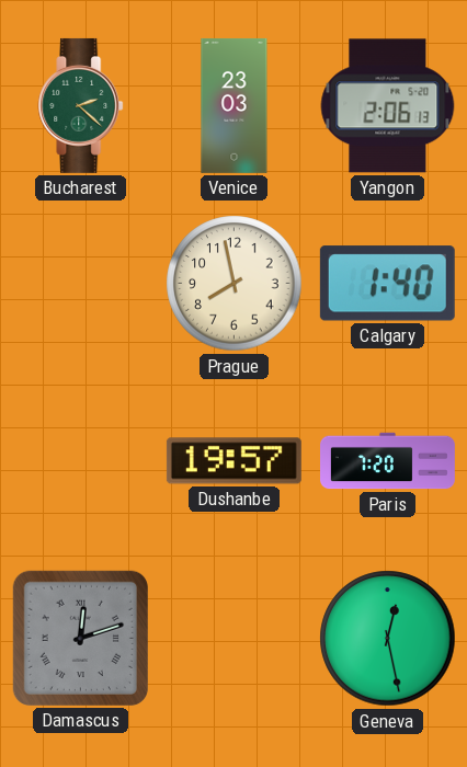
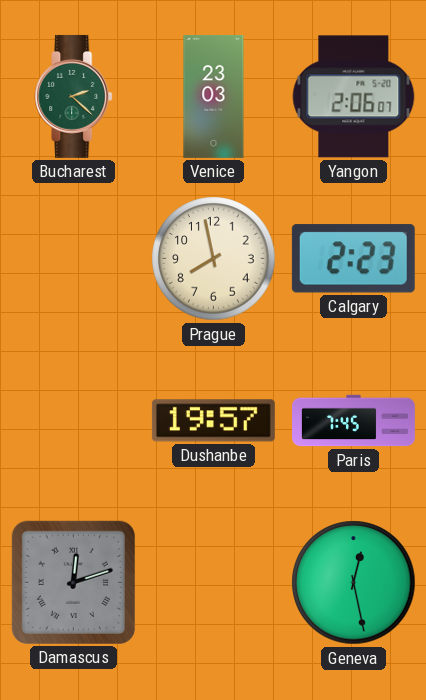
Yangon: 2:06:13 -> 2:06:07 (354, 97)
Calgary: 1:40 -> 2:23 (353, 259)
Paris: 7:20 -> 7:45 (354, 421)
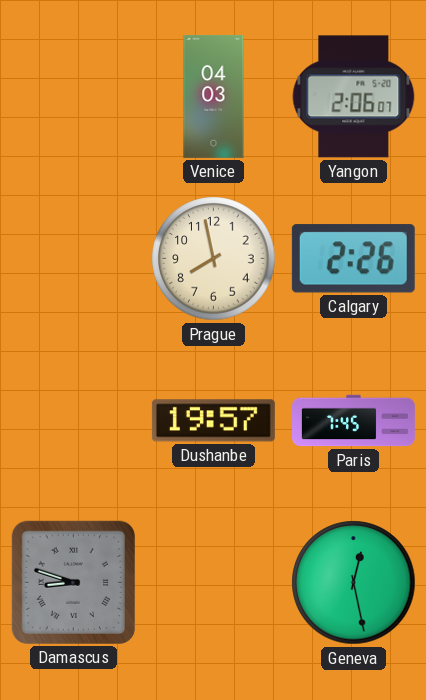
Bucharest: 2:22 -> none (74, 96)
Venice: 23:03 -> 04:03 (214, 96)
Calgary: 2:23 -> 2:26 (353, 259)
Damascus: 12:12 -> 8:48 (73, 582)
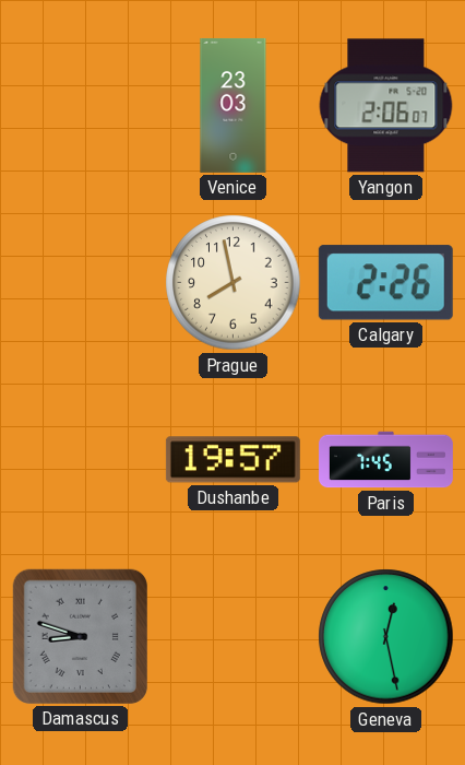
Venice: 04:03 -> 23:03 (234, 105)
